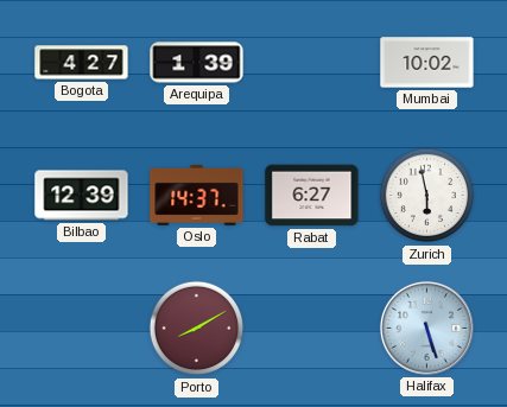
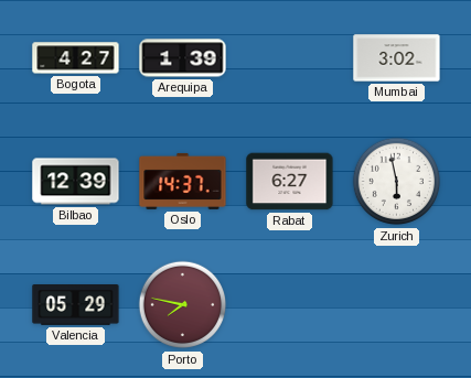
Mumbai: 10:02 -> 3:02 (397, 58)
Valencia: none -> 05:29 (76, 305)
Porto: 8:10 -> 7:47 (183, 305)
Halifax: 5:27 -> none (426, 327)
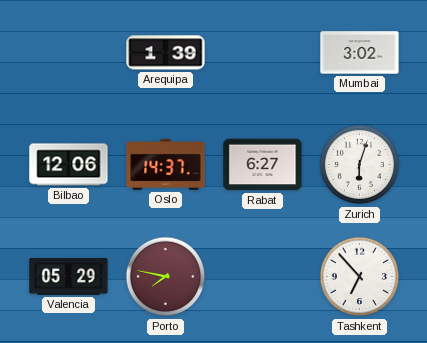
Bogota: 4:27 -> none (76, 58)
Bilbao: 12:39 -> 12:06 (69, 165)
Zurich: 5:58 -> 6:03 (360, 165)
Tashkent: none -> 6:53 (360, 277)
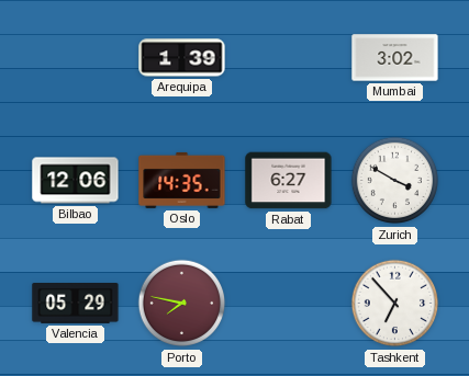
Oslo: 14:37 -> 14:35 (182, 180)
Zurich: 6:03 -> 3:50 (395, 181)
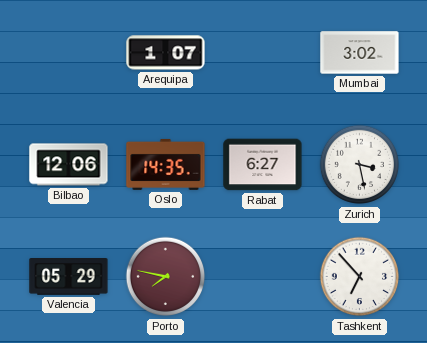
Arequipa: 1:39 -> 1:07 (166, 53)
Zurich: 3:50 -> 3:28 (360, 165)
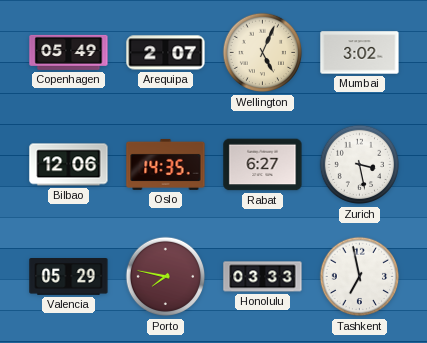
Copenhagen: none -> 05:49 (69, 52)
Arequipa: 1:07 -> 2:07 (166, 53)
Wellington: none -> 5:04 (263, 53)
Honolulu: none -> 03:33 (263, 277)
Tashkent: 6:53 -> 6:58 (360, 277)
